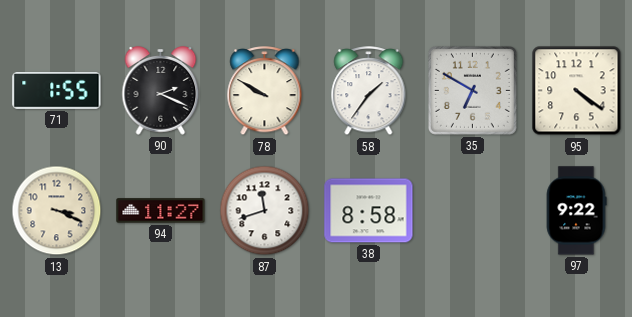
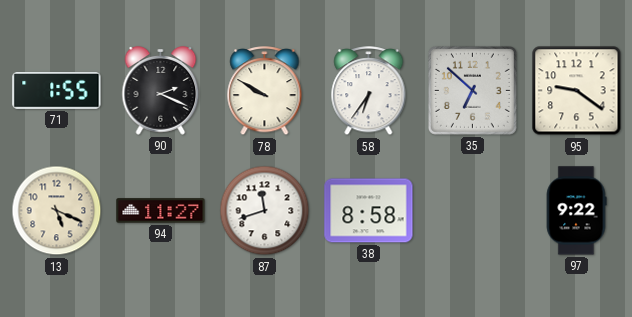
58: 1:36 -> 6:36 (369, 91)
35: 6:50 -> 6:52 (472, 90)
95: 4:21 -> 9:21 (577, 91)
13: 3:19 -> 5:19 (57, 211)
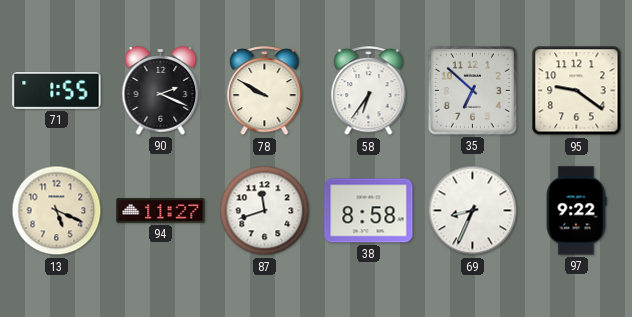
69: none -> 8:34 (473, 211)
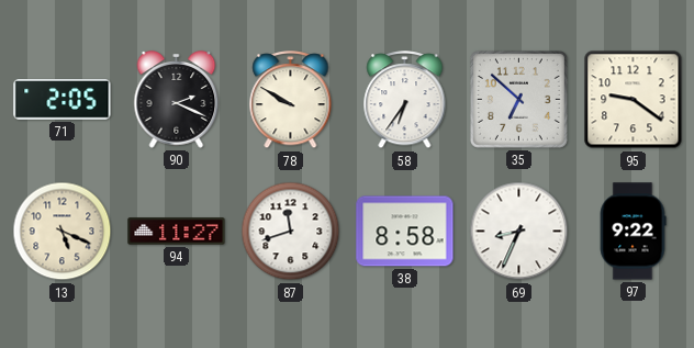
71: 1:55 -> 2:05 (63, 100)
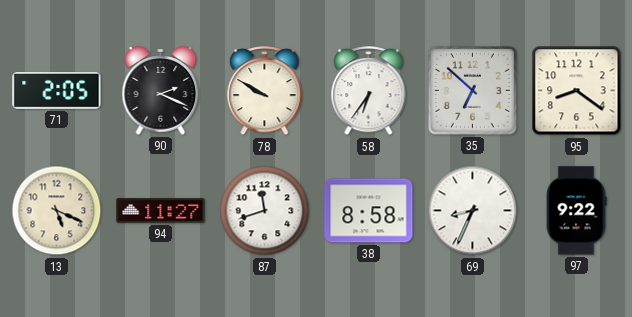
95: 9:21 -> 8:21 (577, 91)
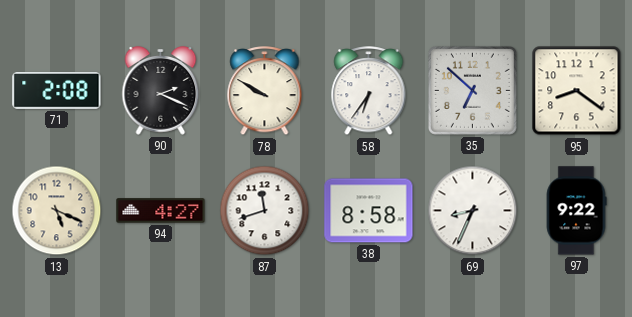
71: 2:05 -> 2:08 (57, 91)
94: 11:27 -> 4:27 (161, 211)
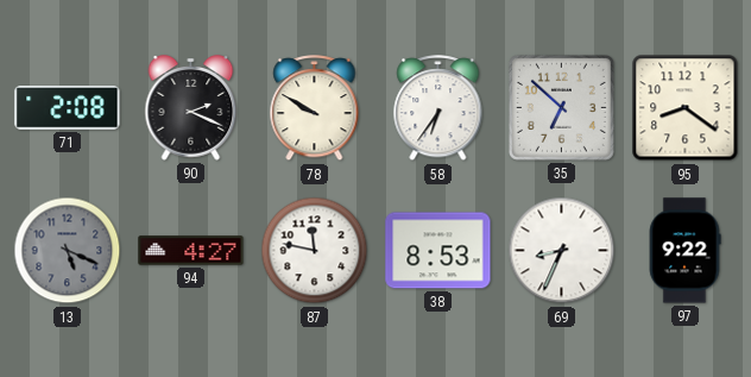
13 dial: cream -> grey (68, 251)
87: 11:42 -> 11:47 (315, 251)
38: 8:58 -> 8:53 (438, 251)
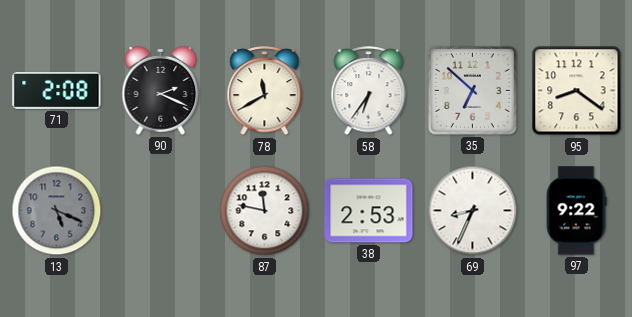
78: 9:50 -> 11:40 (265, 91)
94: 4:27 -> none (191, 251)
38: 8:53 -> 2:53 (369, 211)
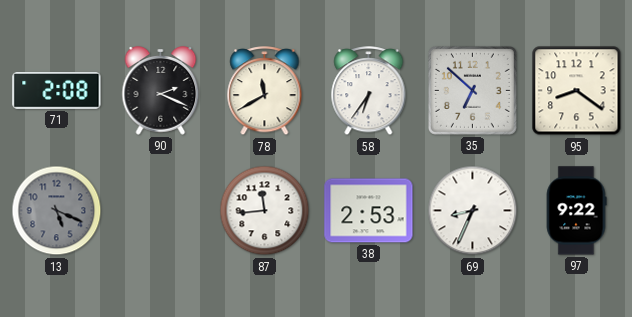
87: 11:47 -> 11:44 (265, 211)
